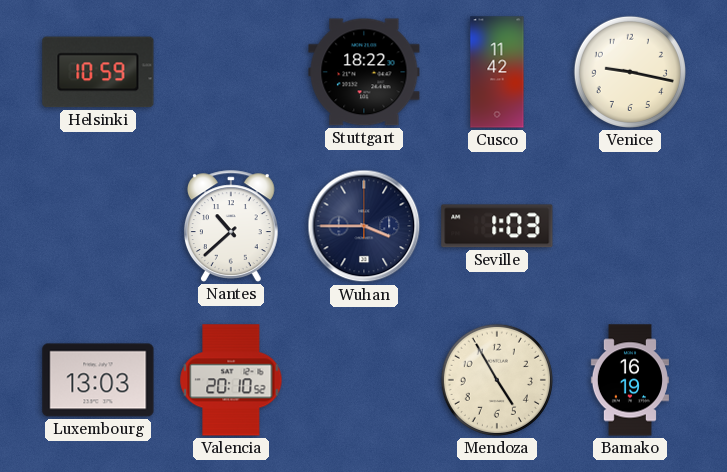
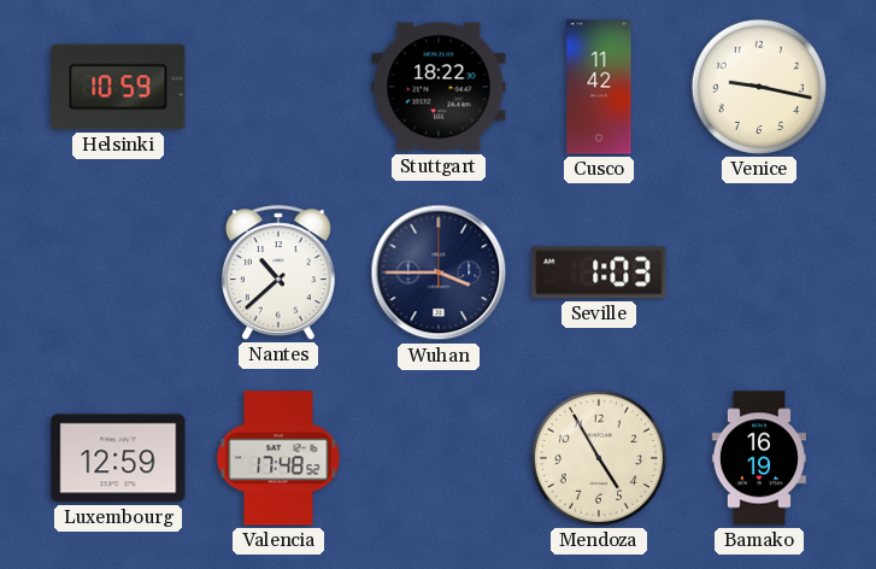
Luxembourg: 13:03 -> 12:59 (118, 458)
Valencia: 20:10 -> 17:48 (278, 458)
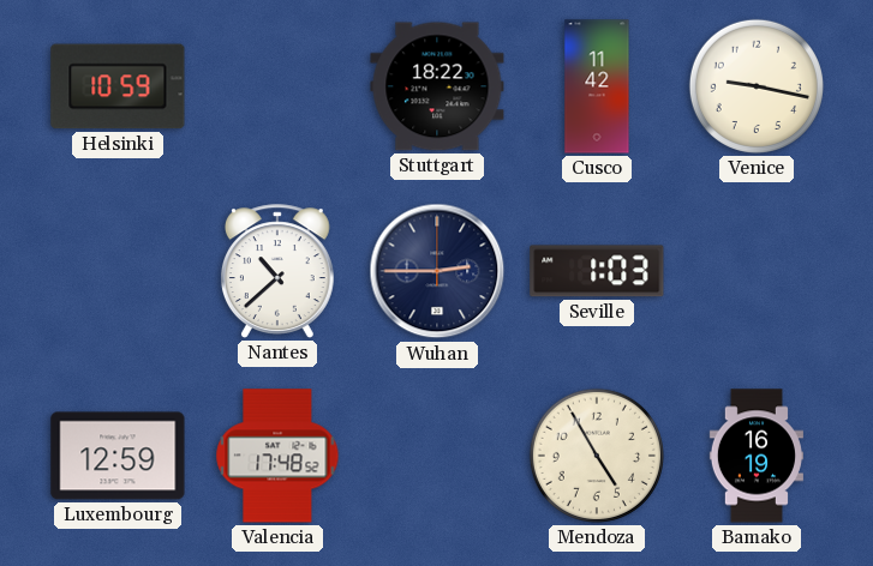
Wuhan: 3:45 -> 2:45 (437, 271)
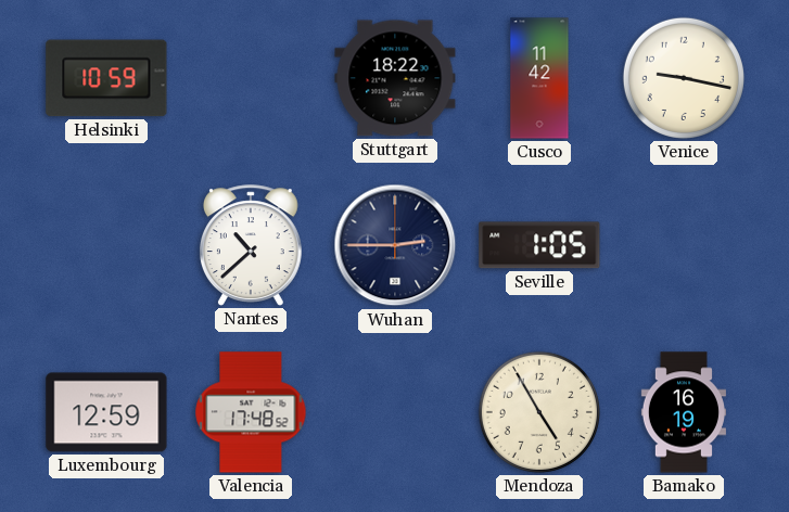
Seville: 1:03 -> 1:05 (539, 245)
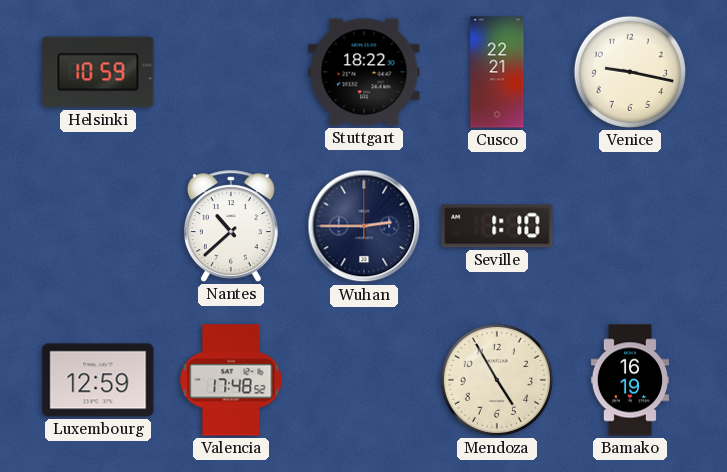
Cusco: 11:42 -> 22:21 (497, 72)
Seville: 1:05 -> 1:10 (497, 226)
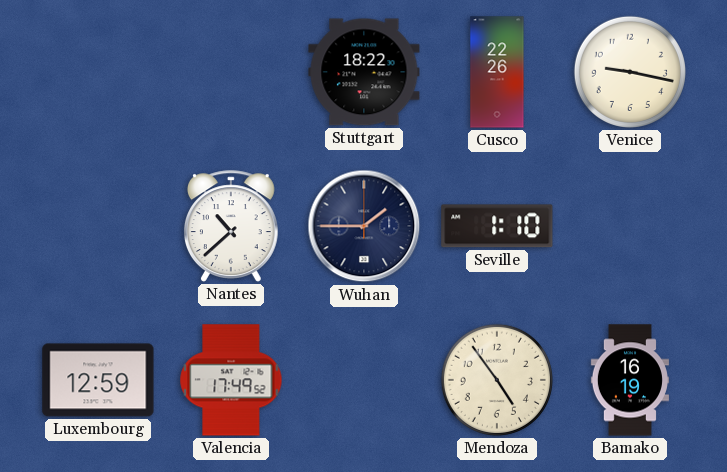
Helsinki: 10:59 -> none (98, 72)
Cusco: 22:21 -> 22:26 (497, 72)
Wuhan: 2:45 -> 1:45 (364, 226)
Valencia: 17:48 -> 17:49 (231, 380)
Mendoza: 4:55 -> 4:54 (497, 380)
